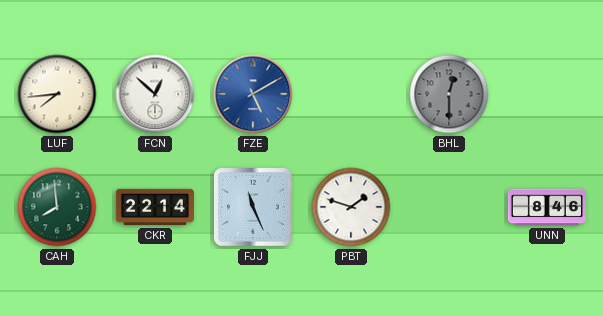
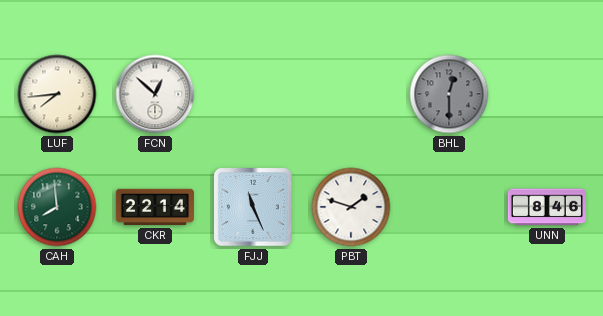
FZE: 5:10 -> none (253, 94)
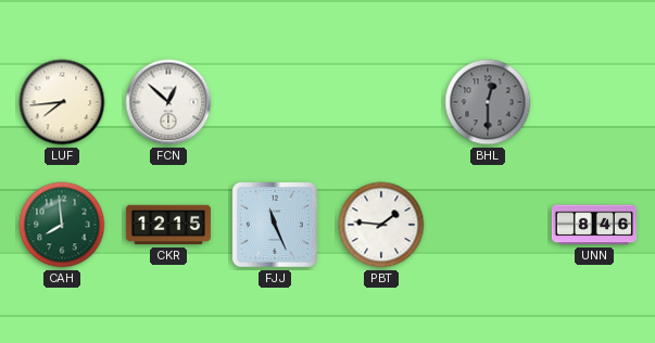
CKR: 22:14 -> 12:15 (168, 225)
PBT: 1:48 -> 1:46 (381, 225)
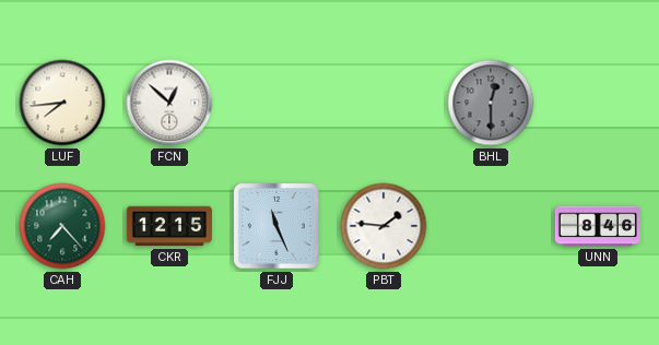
CAH: 7:59 -> 7:23 (62, 226)
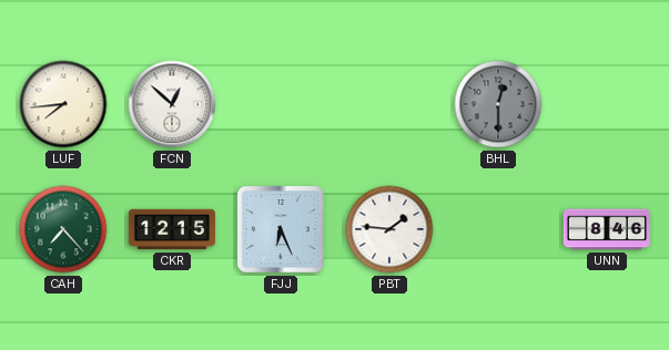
FJJ: 11:26 -> 6:26 (281, 229)
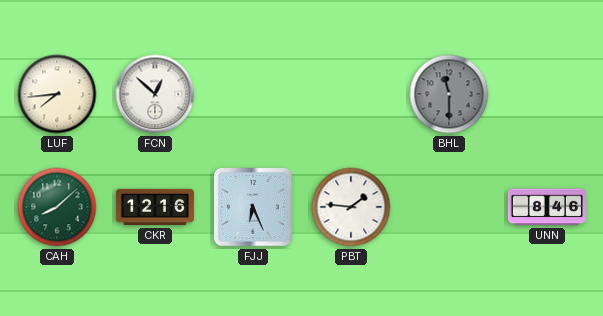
BHL: 12:30 -> 11:30 (449, 94)
CAH: 7:23 -> 8:08 (57, 207)
CKR: 12:15 -> 12:16 (155, 207)
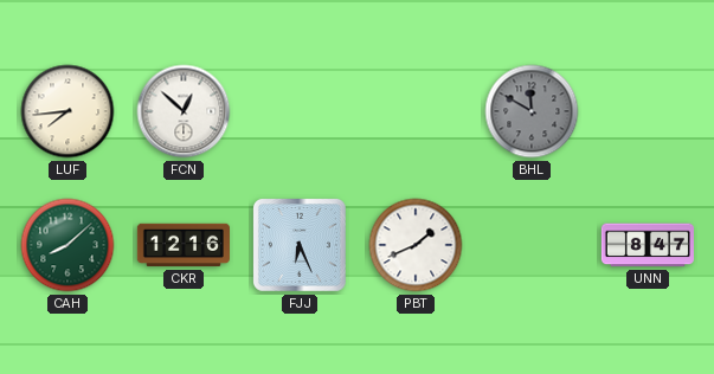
BHL: 11:30 -> 11:50 (532, 111)
PBT: 1:46 -> 1:41 (416, 245)
UNN: 8:46 -> 8:47 (648, 245)
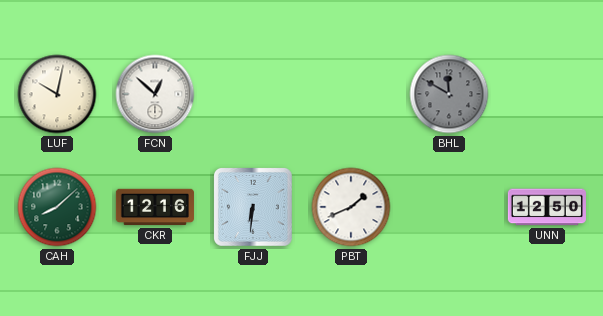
LUF: 7:44 -> 10:02 (57, 94)
FJJ: 6:26 -> 6:31 (253, 207)
UNN: 8:47 -> 12:50 (547, 207)
